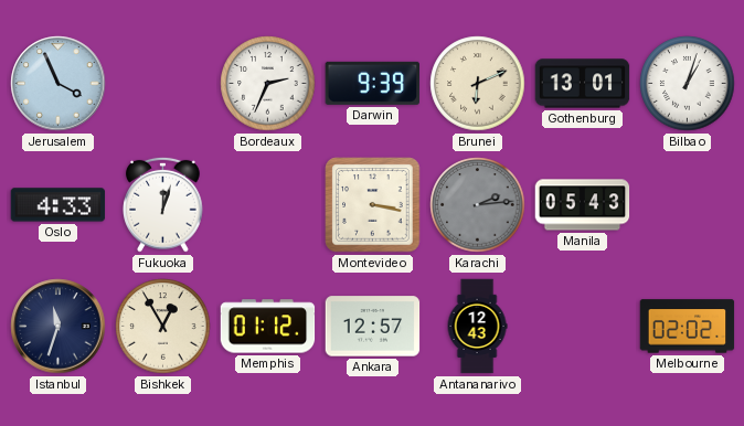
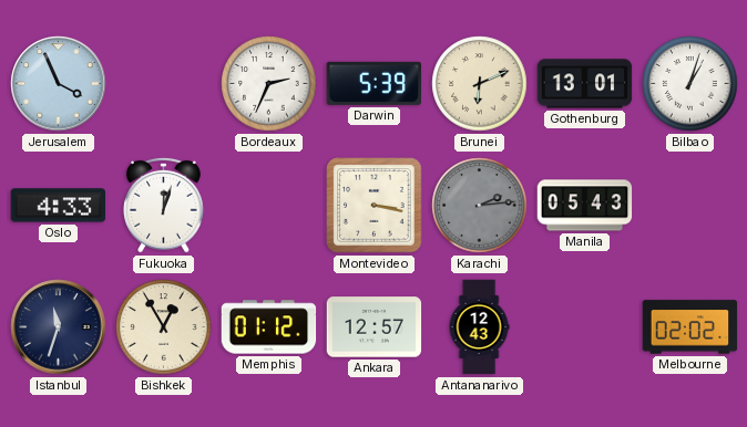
Darwin: 9:39 -> 5:39 (373, 83)
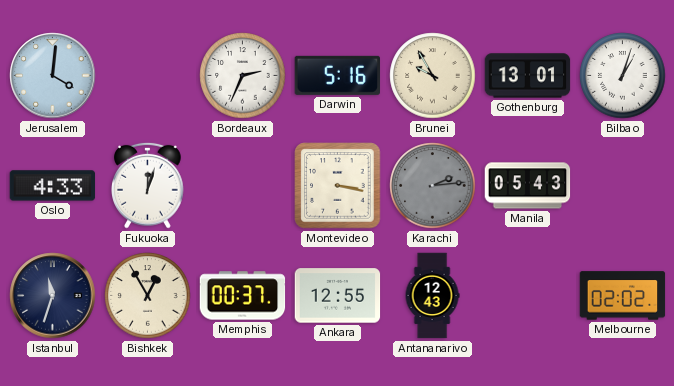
Jerusalem: 3:56 -> 4:01 (53, 76)
Darwin: 5:39 -> 5:16 (337, 75)
Brunei: 6:11 -> 9:55 (433, 76)
Memphis: 01:12 -> 00:37 (243, 296)
Ankara: 12:57 -> 12:55 (338, 296)
